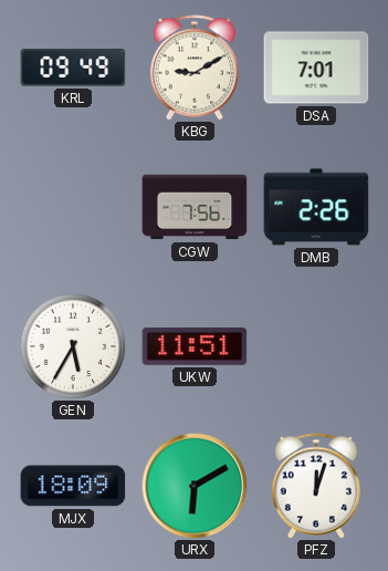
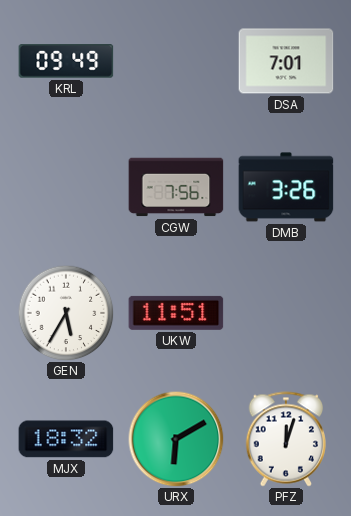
KBG: 9:10 -> none (193, 68)
DMB: 2:26 -> 3:26 (286, 187)
MJX: 18:09 -> 18:32 (66, 439)
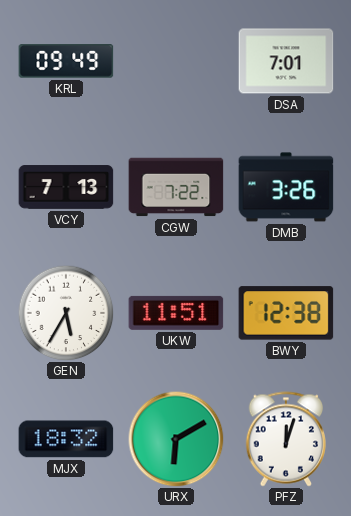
VCY: none -> 7:13 (66, 187)
CGW: 7:56 -> 7:22 (176, 187)
BWY: none -> 12:38 (286, 313)
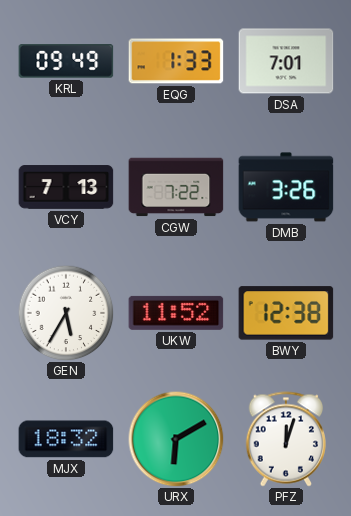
EQG: none -> 1:33 (176, 61)
UKW: 11:51 -> 11:52 (176, 313)
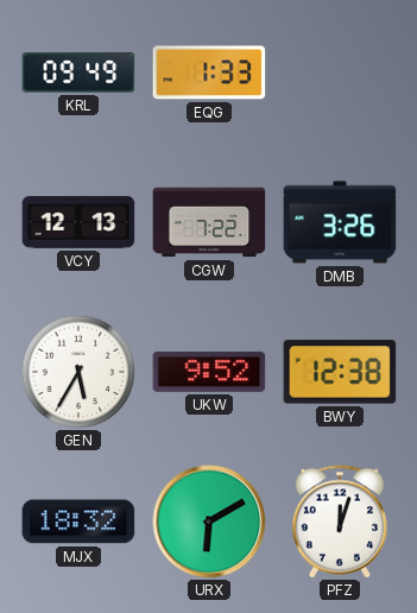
DSA: 7:01 -> none (286, 61)
VCY: 7:13 -> 12:13 (78, 222)
UKW: 11:52 -> 9:52 (209, 372)
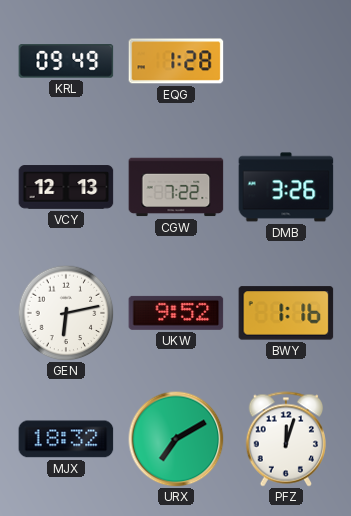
EQG: 1:33 -> 1:28 (176, 61)
GEN: 5:35 -> 6:13 (66, 313)
BWY: 12:38 -> 1:16 (286, 313)
URX: 6:10 -> 7:10 (176, 439)
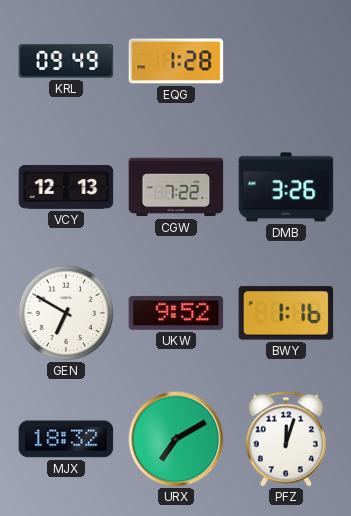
GEN: 6:13 -> 6:50 (66, 313)
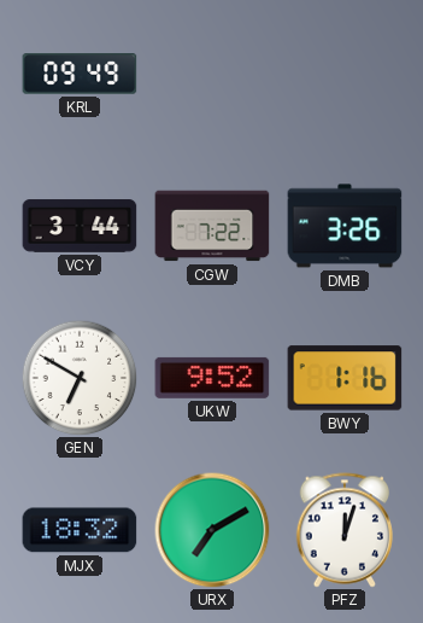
EQG: 1:28 -> none (176, 61)
VCY: 12:13 -> 3:44 (80, 226)
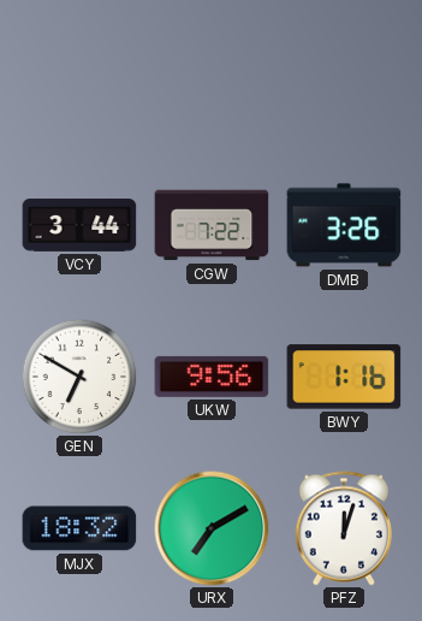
KRL: 09:49 -> none (80, 74)
UKW: 9:52 -> 9:56 (212, 377)
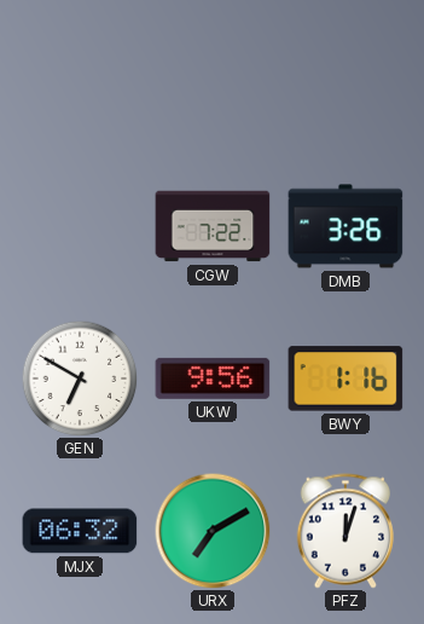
VCY: 3:44 -> none (79, 225)
MJX: 18:32 -> 06:32 (80, 531)
